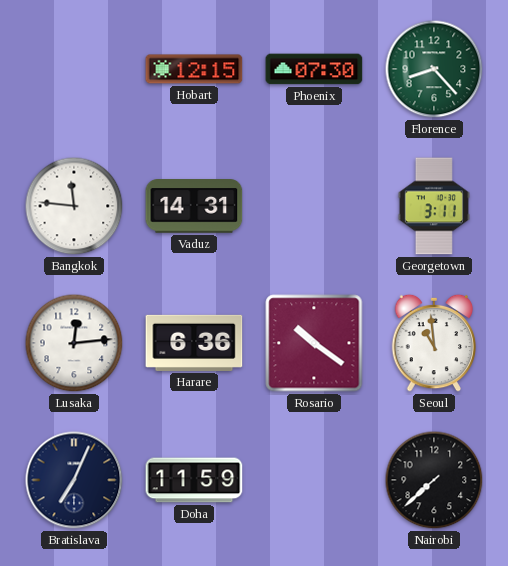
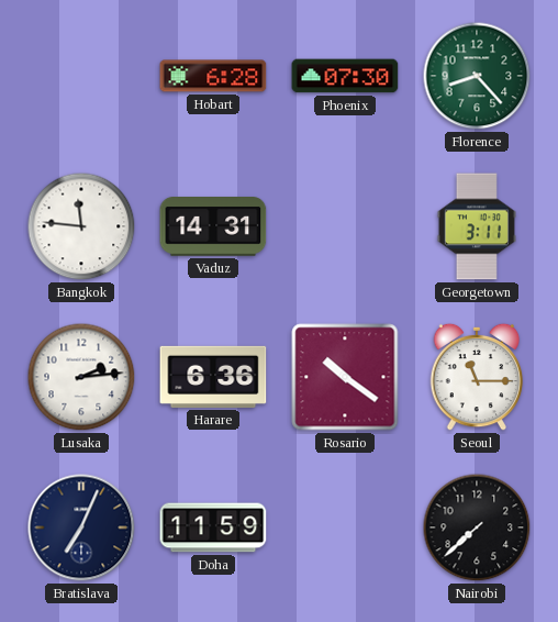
Hobart: 12:15 -> 6:28 (213, 76)
Lusaka: 12:14 -> 2:14 (81, 377)
Seoul: 10:59 -> 11:15 (477, 377)
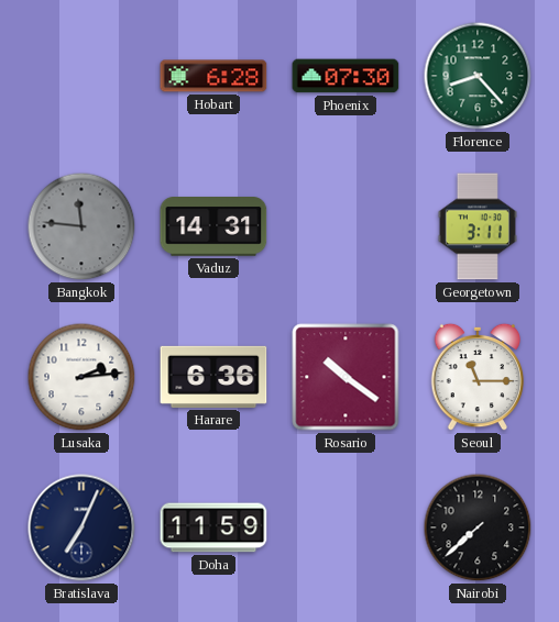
Bangkok dial: white -> grey (81, 226)
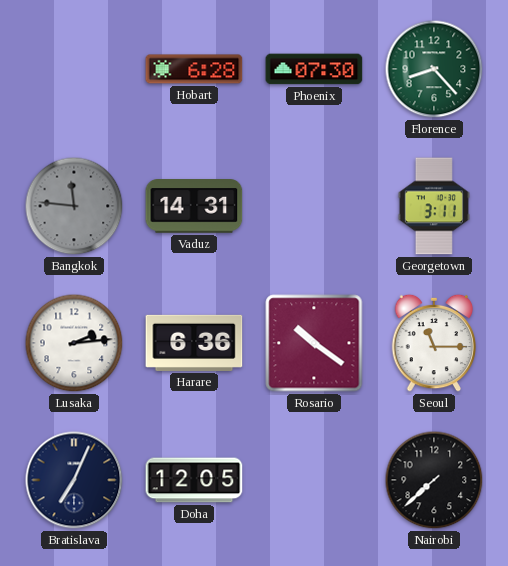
Doha: 11:59 -> 12:05 (194, 480)
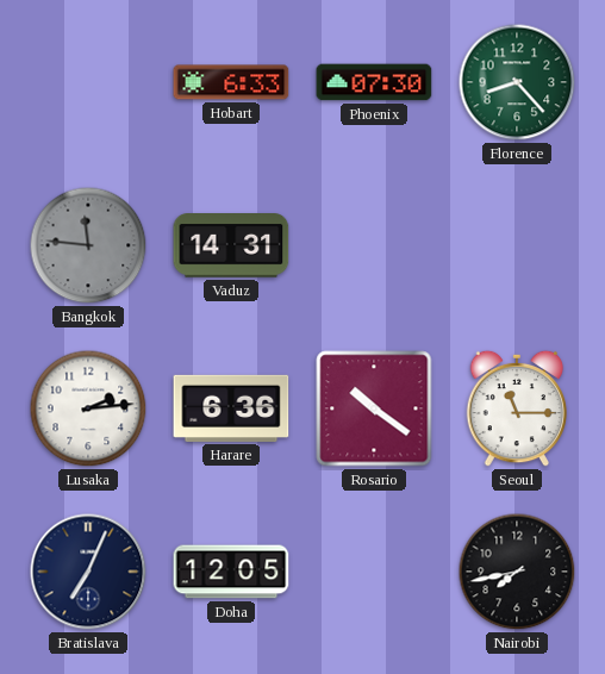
Hobart: 6:28 -> 6:33 (231, 82)
Georgetown: 3:11 -> none (434, 206)
Nairobi: 7:38 -> 7:43 (517, 572)
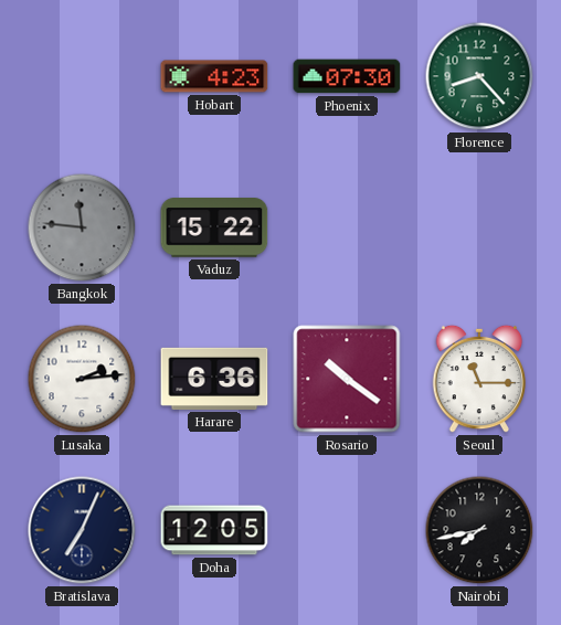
Hobart: 6:33 -> 4:23 (214, 76)
Vaduz: 14:31 -> 15:22 (214, 229)
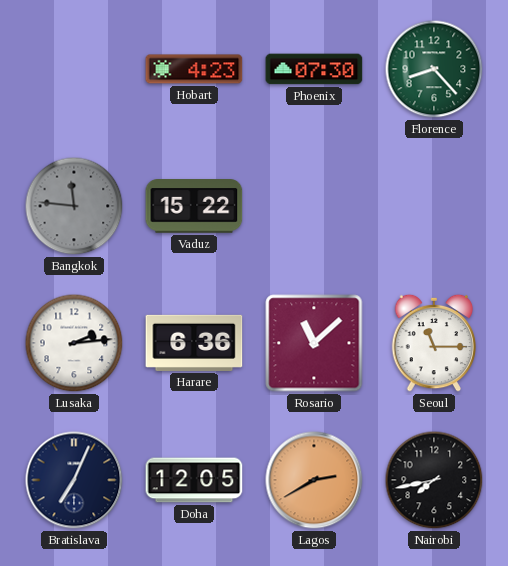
Rosario: 10:21 -> 11:08 (314, 343)
Lagos: none -> 2:40 (314, 480)
